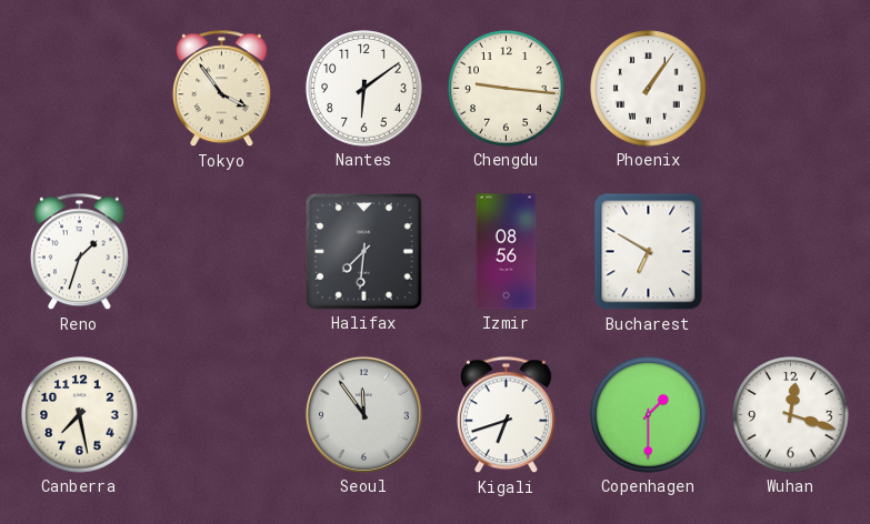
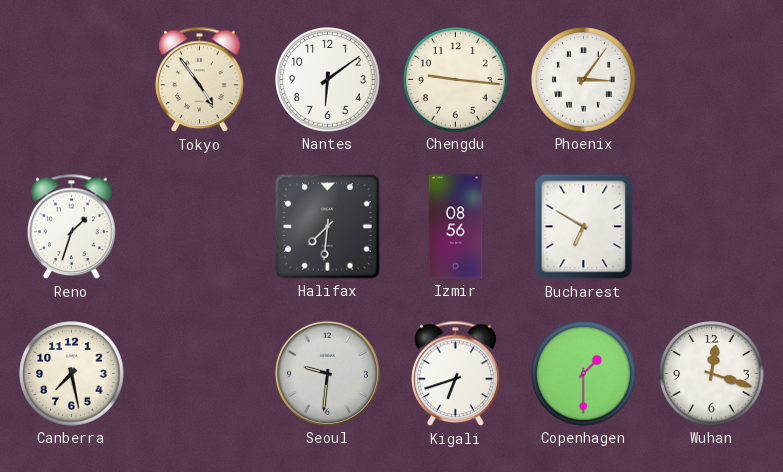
Tokyo: 3:54 -> 4:54 (200, 80)
Phoenix: 1:06 -> 3:06 (584, 80)
Seoul: 11:54 -> 9:31 (327, 373)
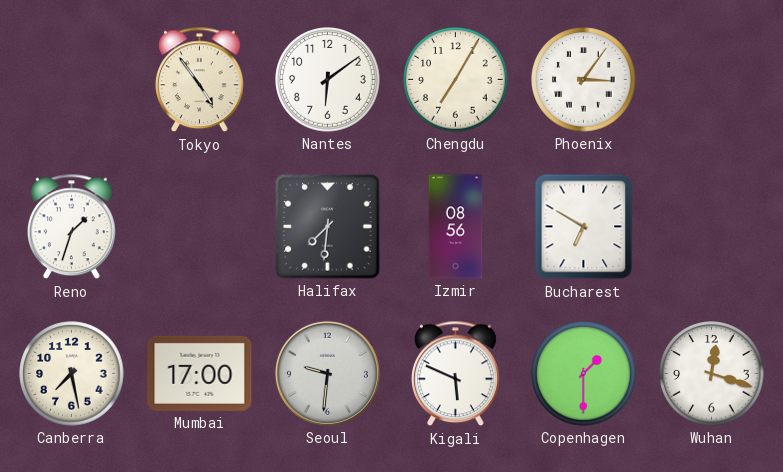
Chengdu: 9:16 -> 7:05 (456, 80)
Mumbai: none -> 17:00 (200, 373)
Kigali: 6:42 -> 5:49 (456, 374)
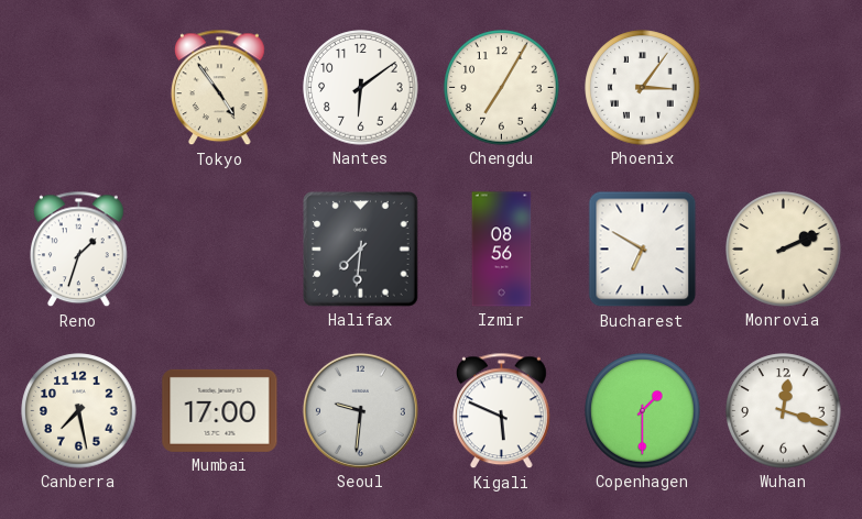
Monrovia: none -> 2:11 (784, 250)
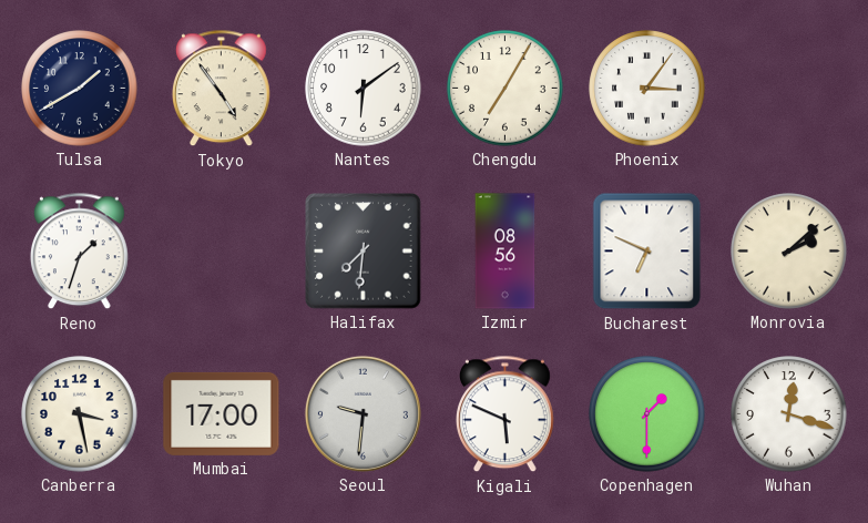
Tulsa: none -> 1:40 (80, 89)
Bucharest: 6:50 -> 6:49 (647, 252)
Monrovia: 2:11 -> 2:08 (789, 252)
Canberra: 7:28 -> 3:28 (80, 414)
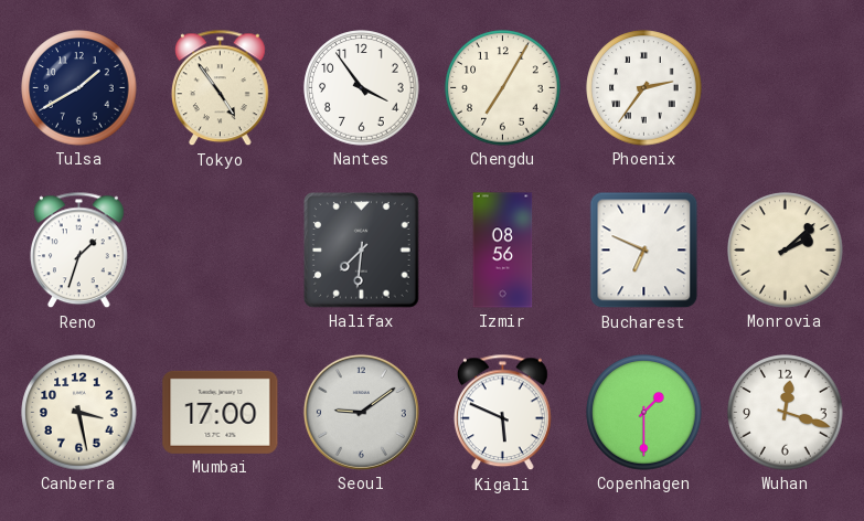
Nantes: 6:09 -> 3:54 (362, 88)
Phoenix: 3:06 -> 2:36 (644, 88)
Seoul: 9:31 -> 9:09 (361, 412)
